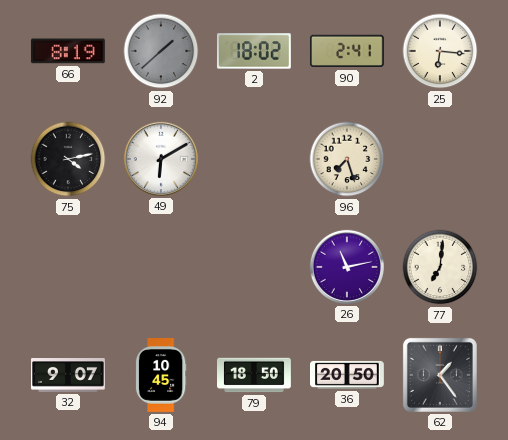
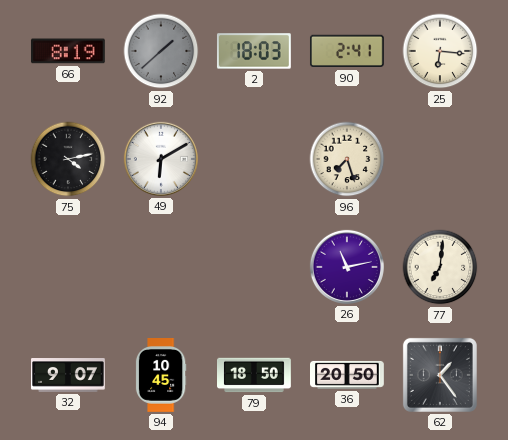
2: 18:02 -> 18:03 (254, 51)
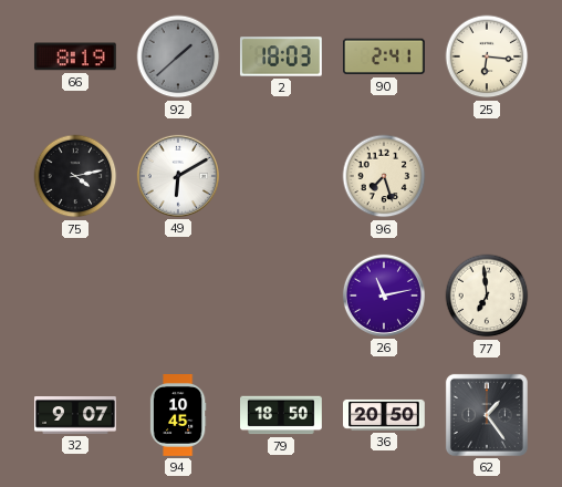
77: 7:01 -> 6:59 (487, 296)
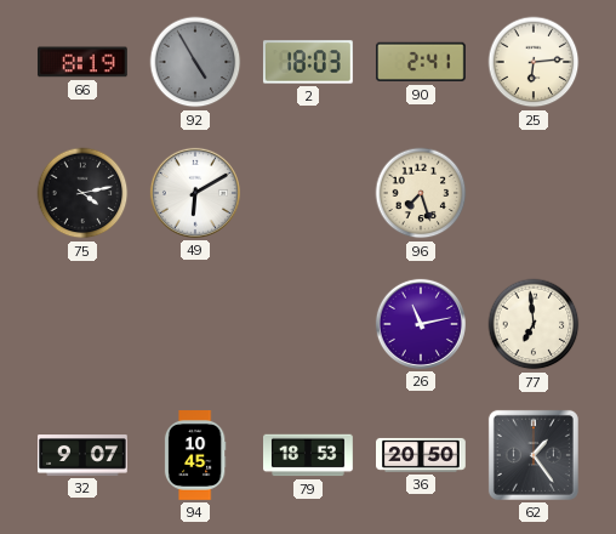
92: 1:38 -> 4:55 (195, 62)
25: 6:16 -> 6:14 (534, 62)
79: 18:50 -> 18:53 (309, 455)
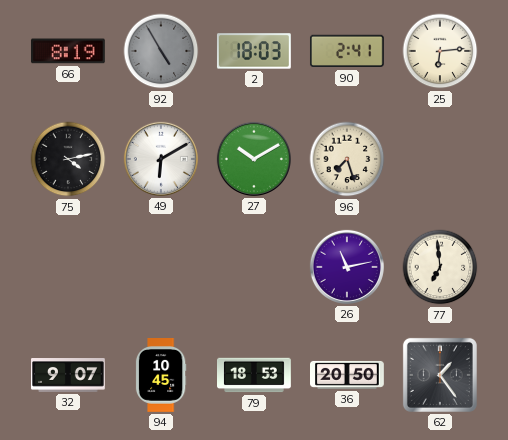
27: none -> 10:10 (254, 159)
